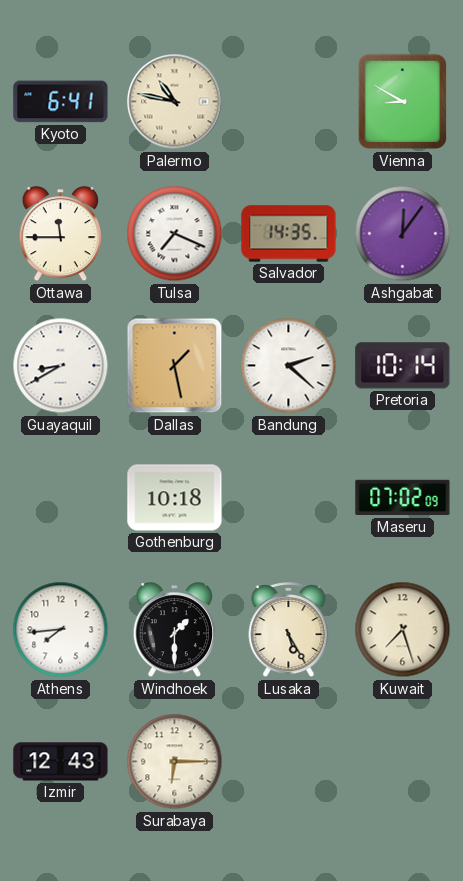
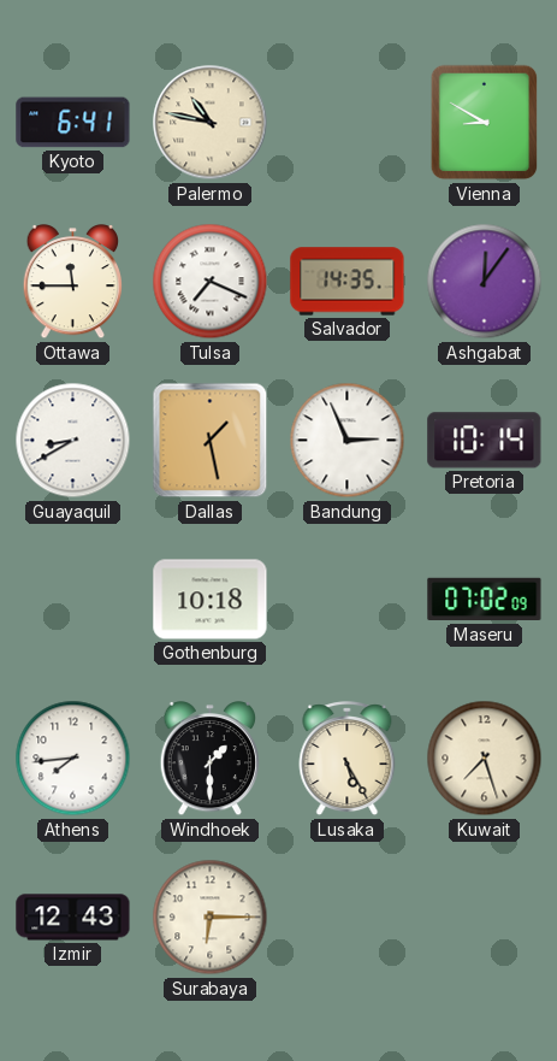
Bandung: 2:22 -> 2:56 (348, 441)
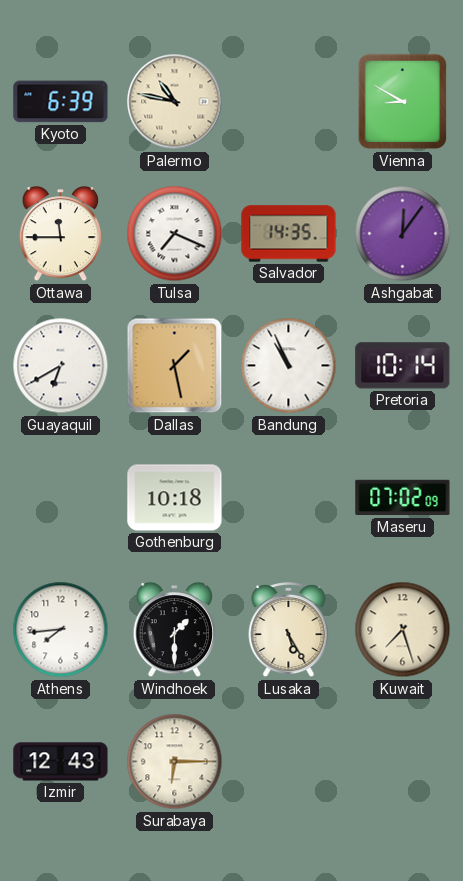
Kyoto: 6:41 -> 6:39 (61, 102)
Guayaquil: 8:40 -> 6:40 (61, 366)
Bandung: 2:56 -> 10:56 (289, 366)
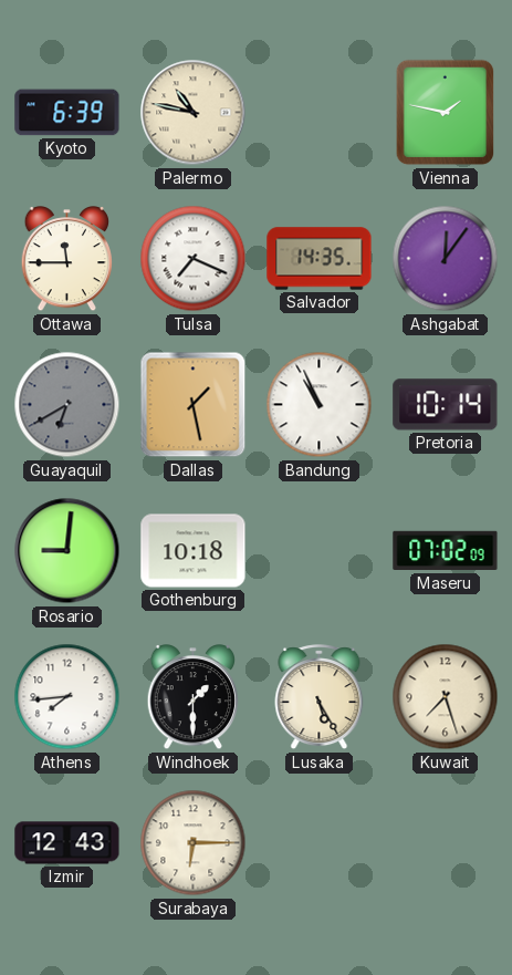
Vienna: 8:50 -> 1:47 (446, 113)
Guayaquil dial: white -> grey (67, 405)
Rosario: none -> 9:01 (67, 551)
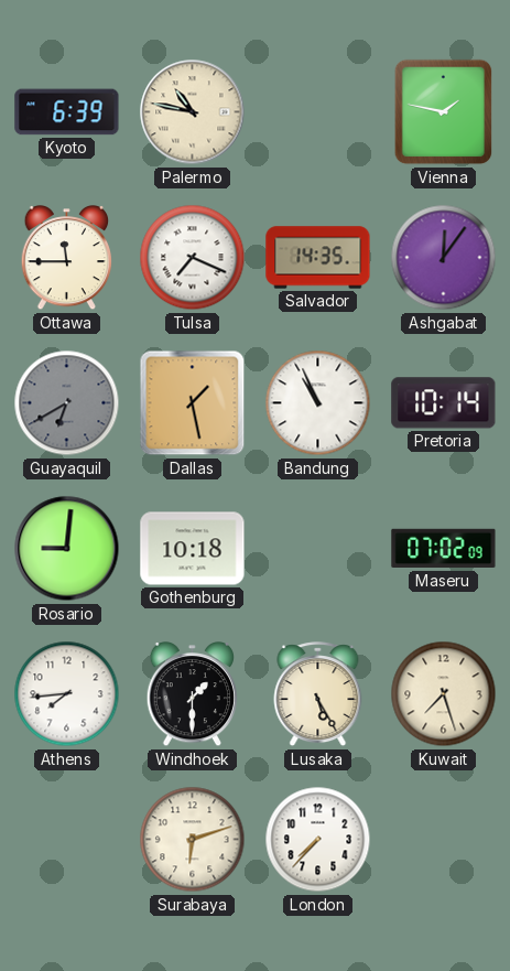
Izmir: 12:43 -> none (67, 843)
Surabaya: 6:15 -> 6:12 (193, 840)
London: none -> 7:37 (318, 840)
